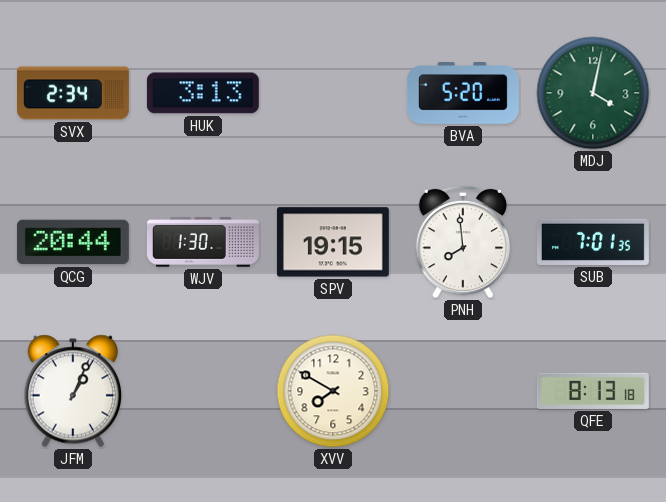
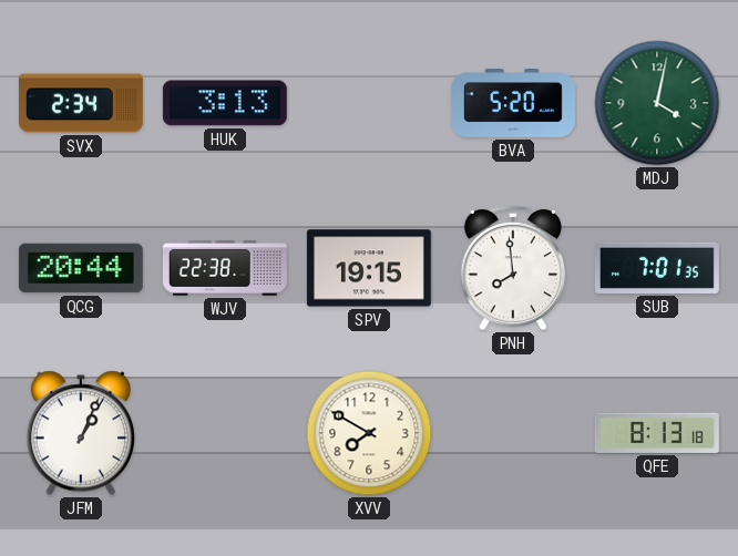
WJV: 1:30 -> 22:38 (225, 268)
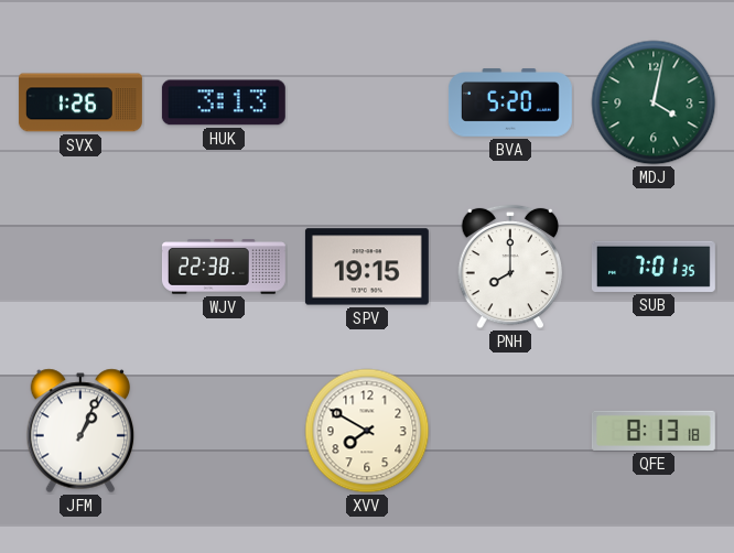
SVX: 2:34 -> 1:26 (80, 102)
QCG: 20:44 -> none (81, 268)
PNH: 7:59 -> 8:00 (510, 267)
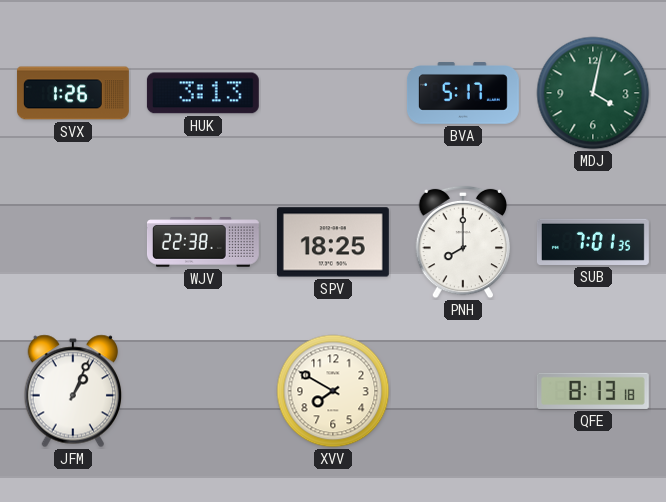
BVA: 5:20 -> 5:17 (463, 93)
SPV: 19:15 -> 18:25 (333, 242)
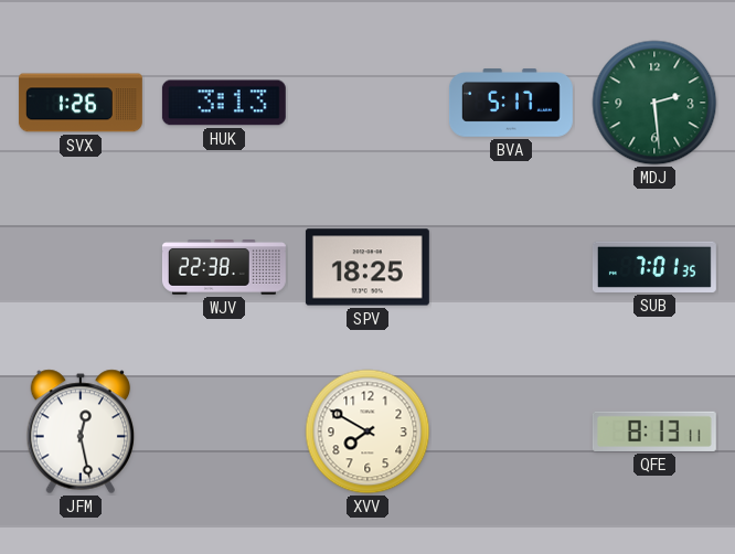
MDJ: 4:02 -> 2:29 (654, 103)
PNH: 8:00 -> none (463, 242)
JFM: 1:04 -> 12:28 (81, 432)
QFE: 8:13:18 -> 8:13:11 (654, 432)
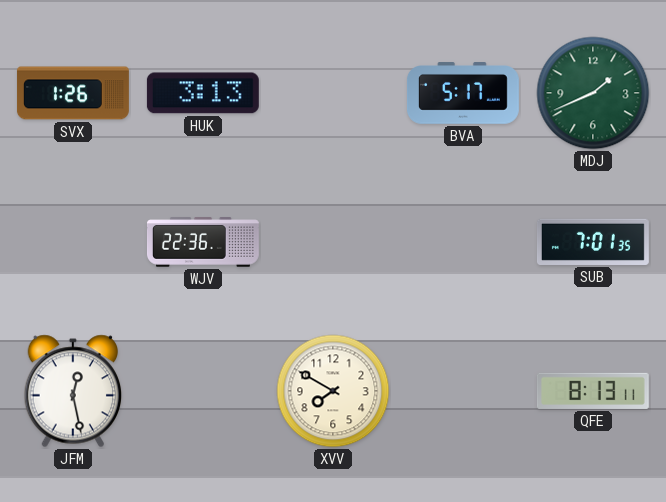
MDJ: 2:29 -> 1:41 (593, 93)
WJV: 22:38 -> 22:36 (203, 242)
SPV: 18:25 -> none (367, 267)
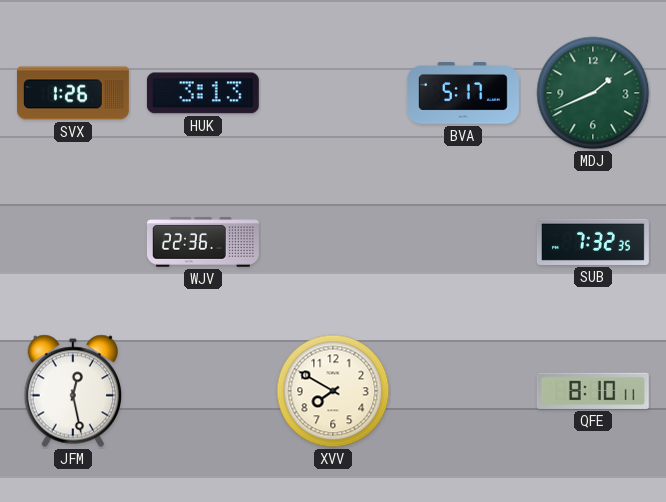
SUB: 7:01 -> 7:32 (593, 242)
QFE: 8:13 -> 8:10 (593, 391)
